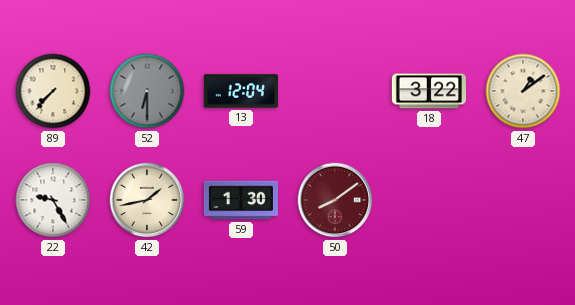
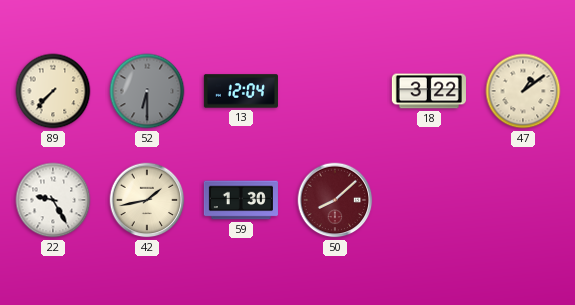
50: 8:09 -> 8:08 (335, 200)
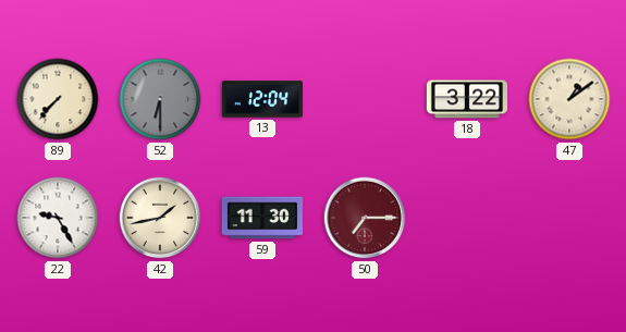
59: 1:30 -> 11:30 (262, 218)
50: 8:08 -> 7:15 (365, 218)
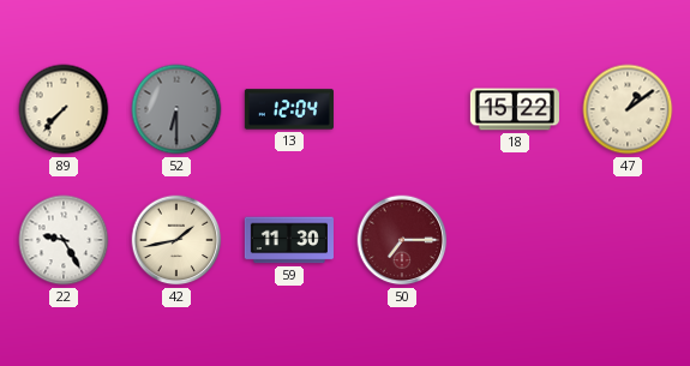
18: 3:22 -> 15:22 (515, 109)
